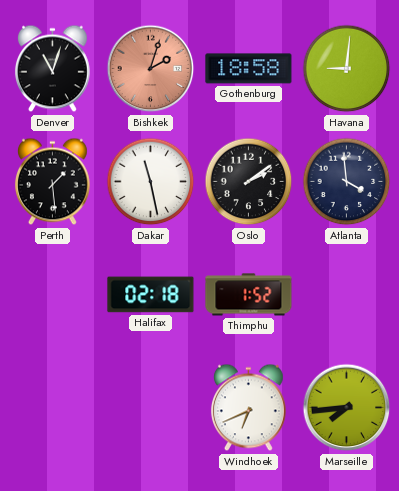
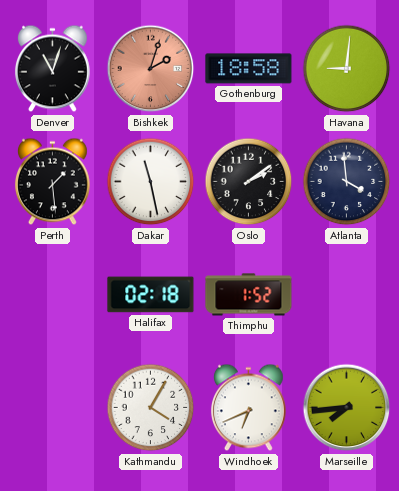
Kathmandu: none -> 4:05 (151, 408)
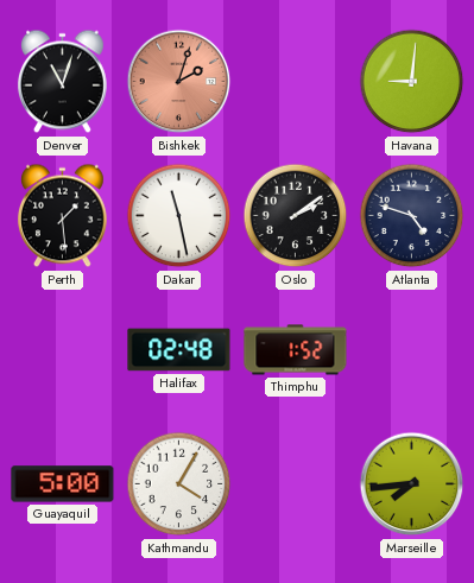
Gothenburg: 18:58 -> none (249, 69)
Atlanta: 3:59 -> 4:48 (412, 216)
Halifax: 02:18 -> 02:48 (179, 350)
Guayaquil: none -> 5:00 (63, 484)
Windhoek: 6:41 -> none (248, 408)
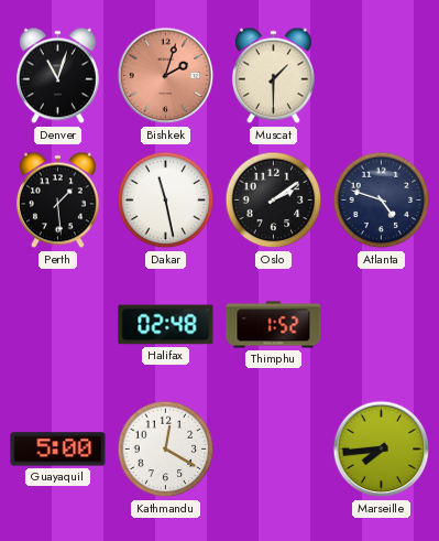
Muscat: none -> 1:30 (273, 76)
Havana: 9:01 -> none (412, 82)
Kathmandu: 4:05 -> 12:20 (166, 450)
